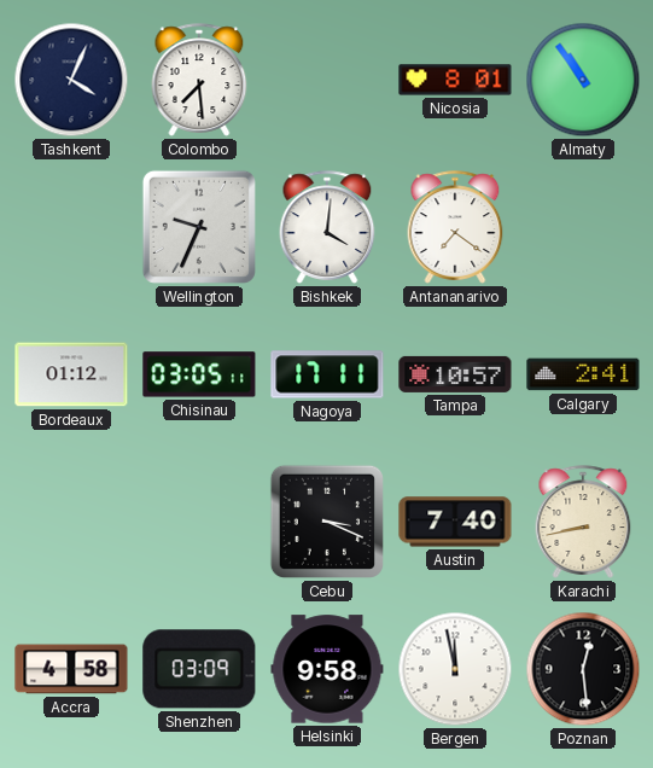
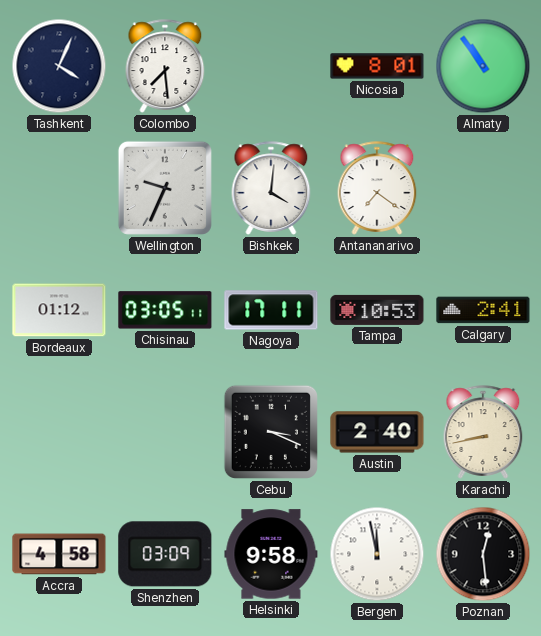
Tampa: 10:57 -> 10:53 (377, 310)
Austin: 7:40 -> 2:40 (377, 432)
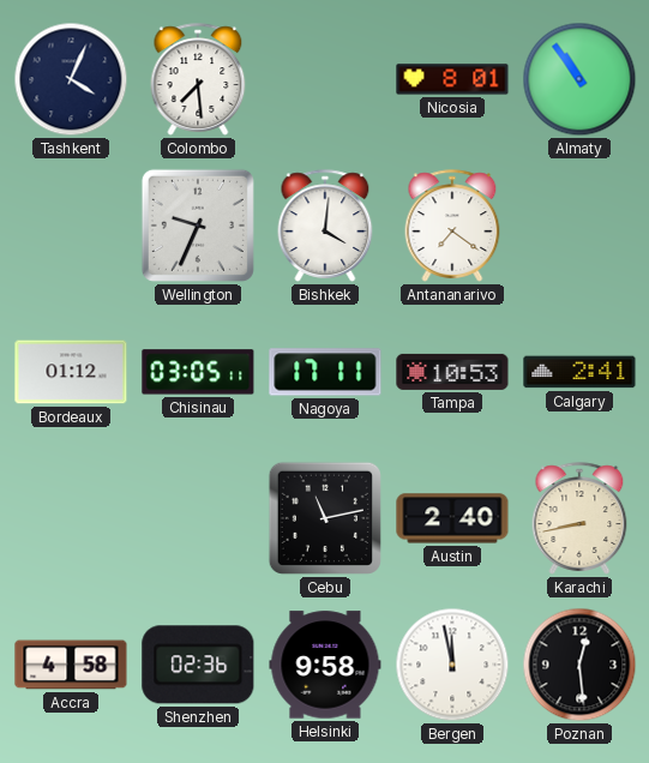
Cebu: 3:19 -> 11:13 (325, 518)
Shenzhen: 03:09 -> 02:36 (198, 665)
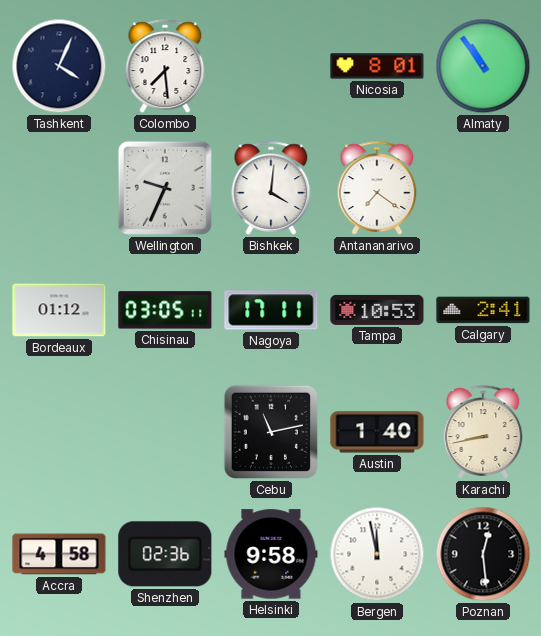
Austin: 2:40 -> 1:40 (377, 432)
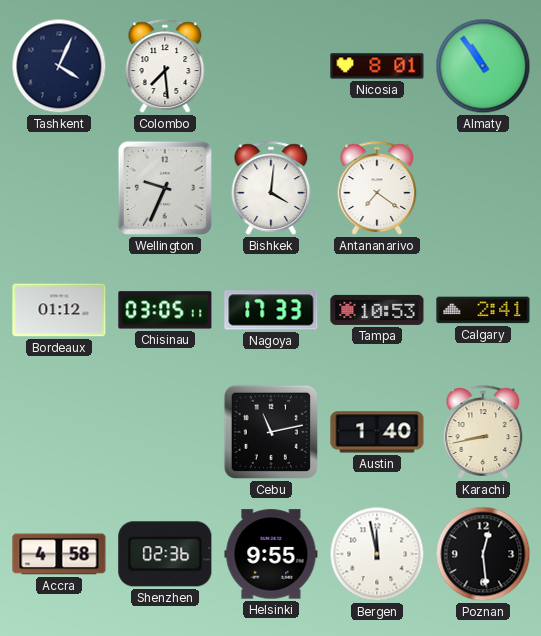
Nagoya: 17:11 -> 17:33 (271, 310)
Helsinki: 9:58 -> 9:55 (271, 554)
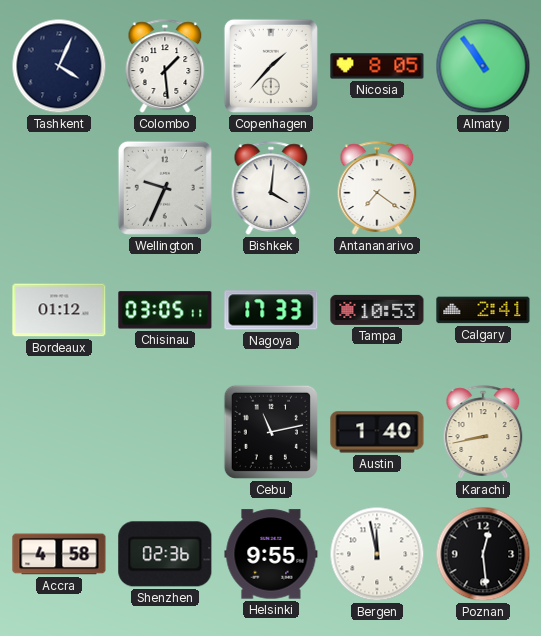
Colombo: 7:29 -> 1:29 (165, 66)
Copenhagen: none -> 1:37 (271, 66)
Nicosia: 8:01 -> 8:05 (377, 66)
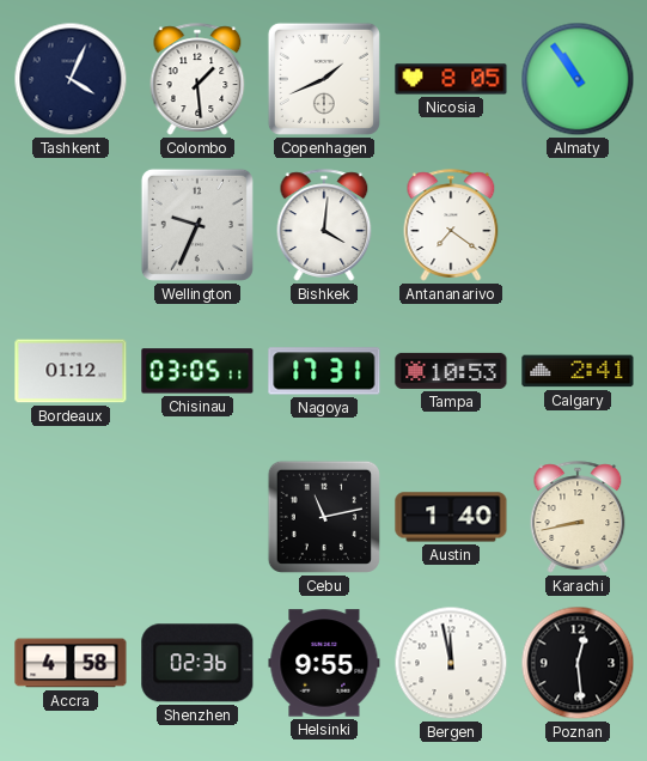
Copenhagen: 1:37 -> 1:41 (324, 79)
Nagoya: 17:33 -> 17:31 (324, 371)
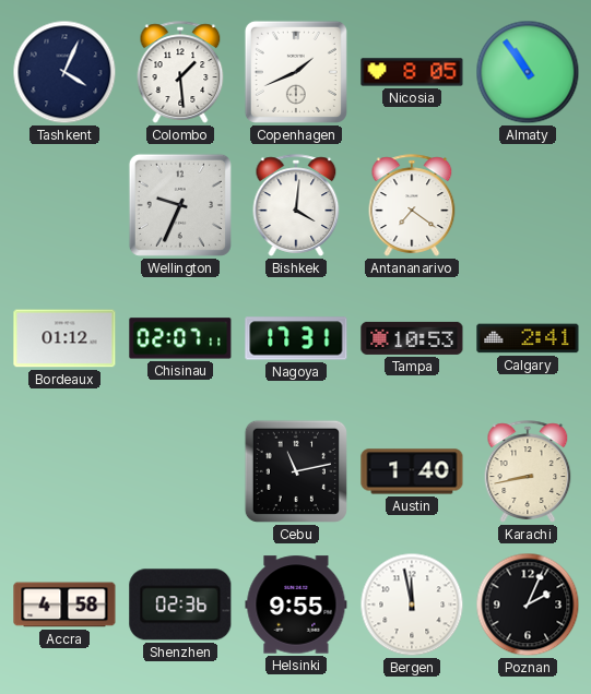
Chisinau: 03:05 -> 02:07 (180, 338)
Poznan: 12:29 -> 2:04 (528, 605)
